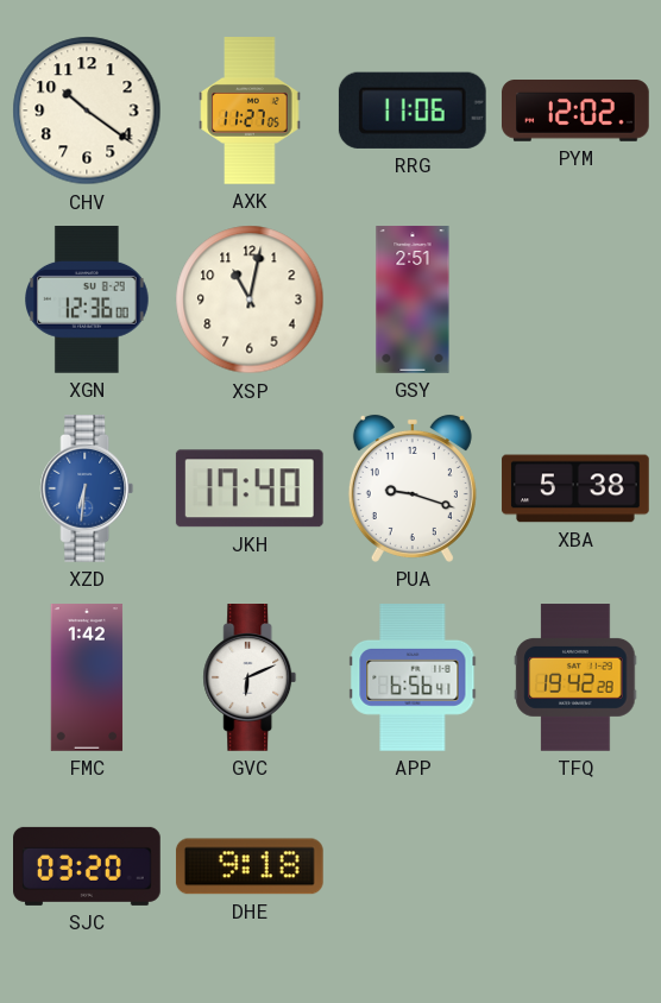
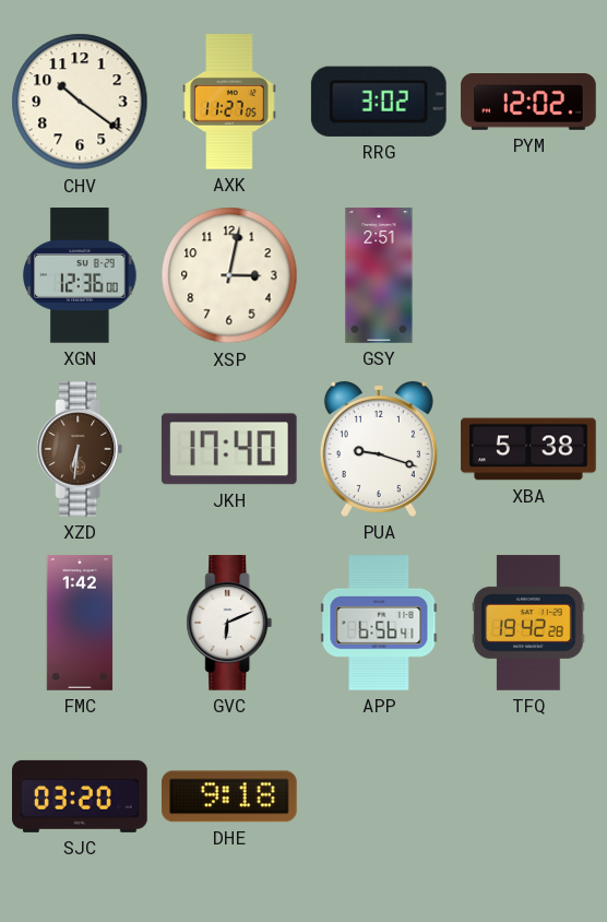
RRG: 11:06 -> 3:02 (379, 102)
XSP: 11:02 -> 3:02 (229, 275)
XZD dial: blue -> brown (80, 450)
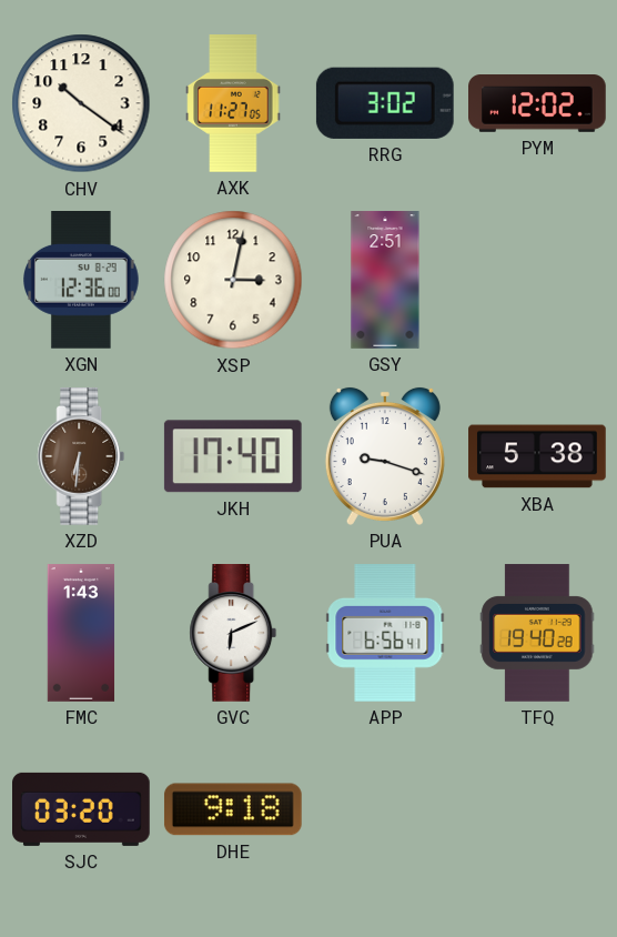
FMC: 1:42 -> 1:43 (81, 633)
TFQ: 19:42 -> 19:40 (537, 633)
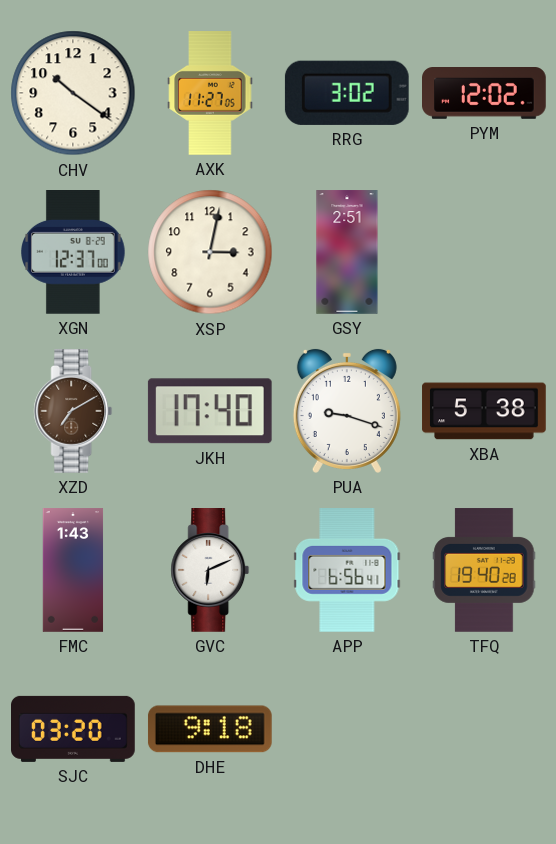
XGN: 12:36 -> 12:37 (73, 253)
XZD: 6:31 -> 7:10 (73, 412)
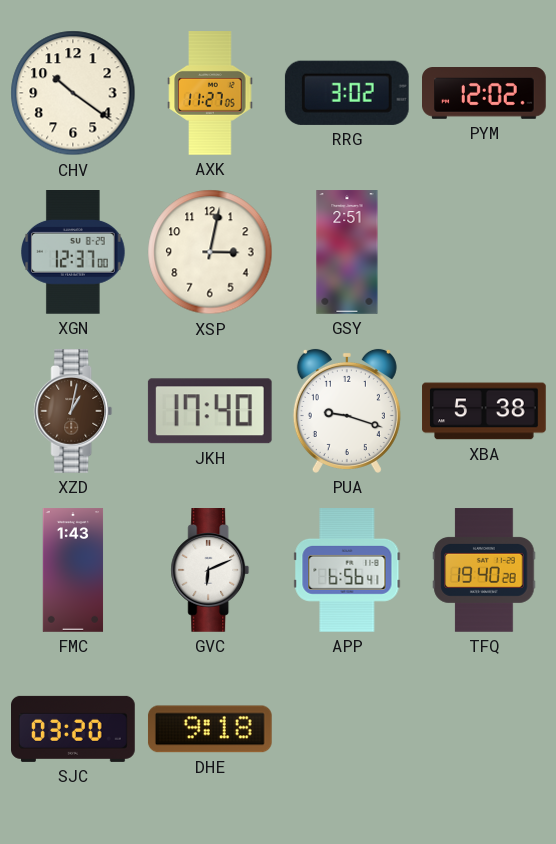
XZD: 7:10 -> 1:02 (73, 412)
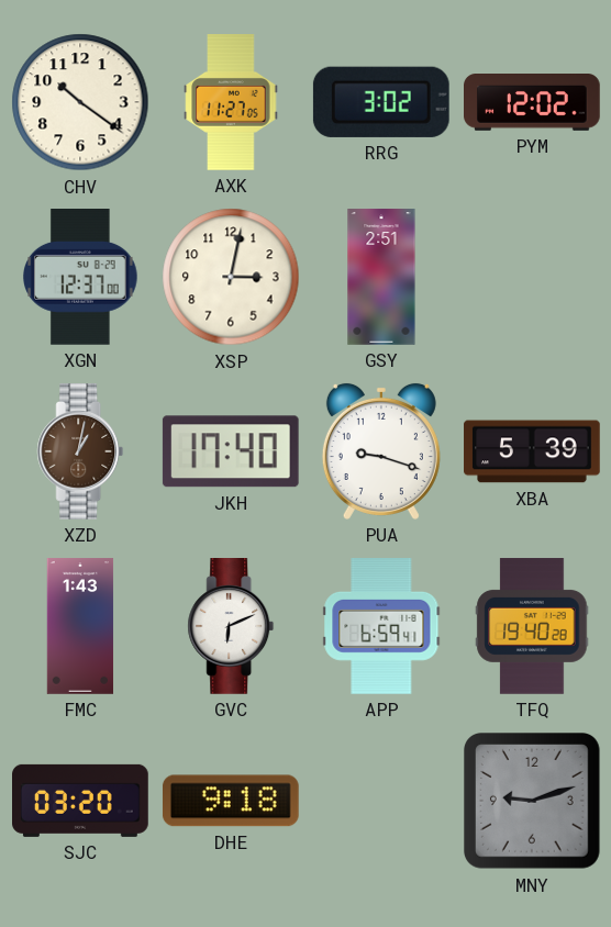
XBA: 5:38 -> 5:39 (532, 451)
APP: 6:56 -> 6:59 (381, 627)
MNY: none -> 9:12 (533, 802)
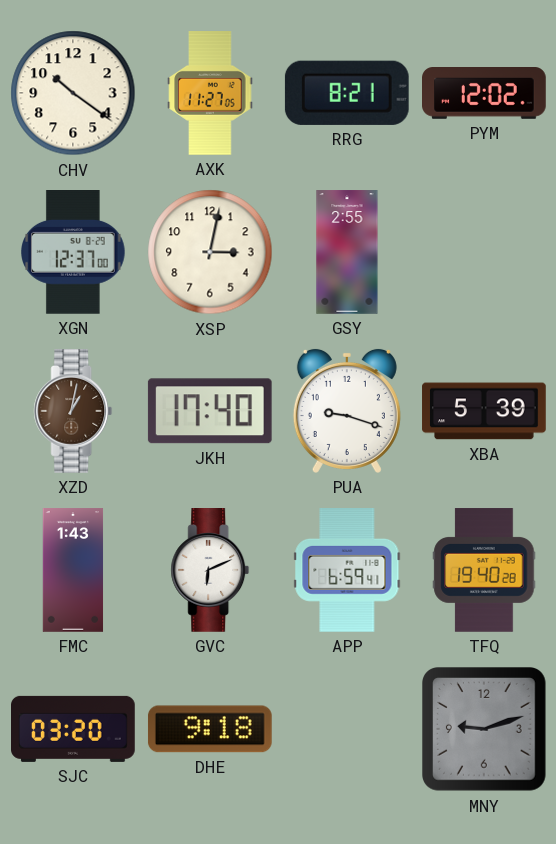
RRG: 3:02 -> 8:21 (347, 93)
GSY: 2:51 -> 2:55 (347, 252)
